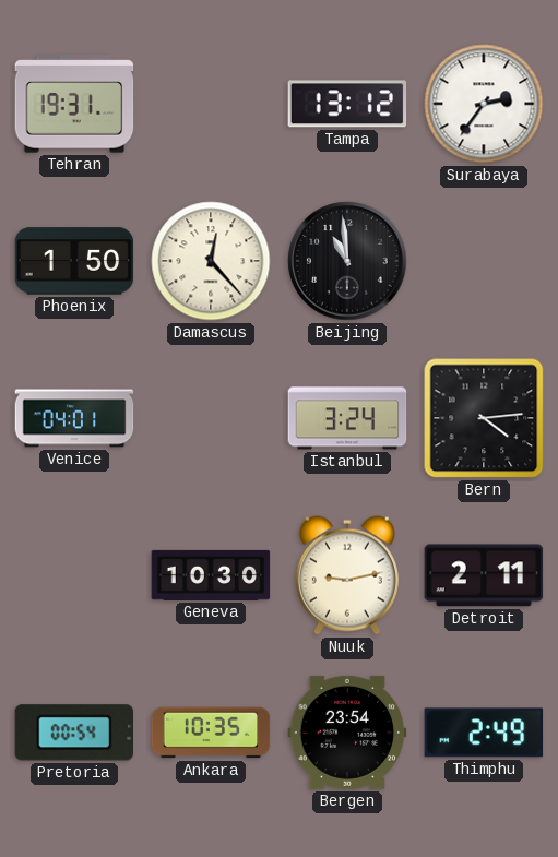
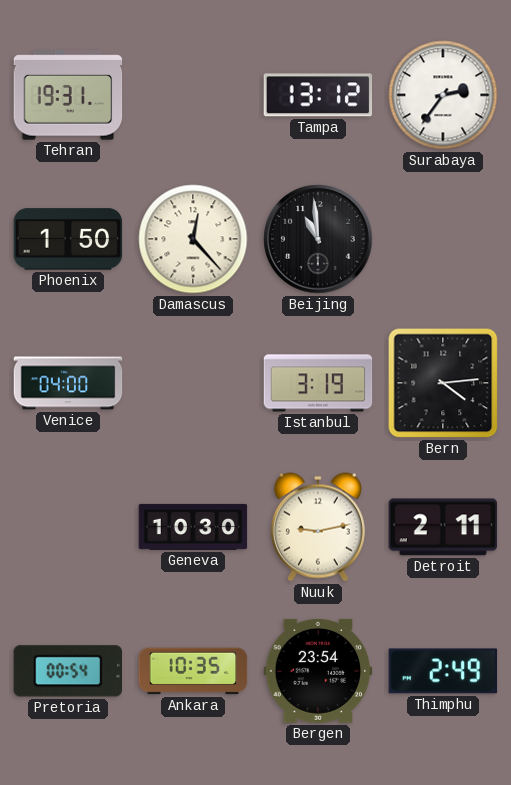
Venice: 04:01 -> 04:00 (68, 383)
Istanbul: 3:24 -> 3:19 (318, 383)
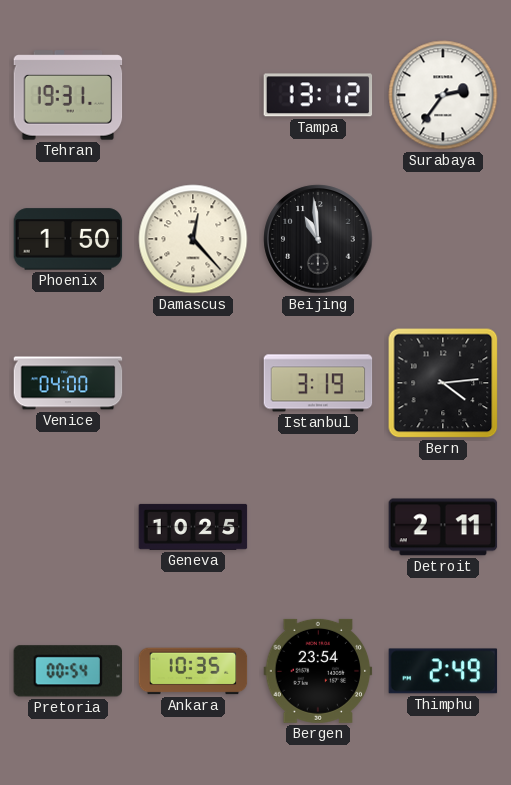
Geneva: 10:30 -> 10:25 (193, 527)
Nuuk: 9:13 -> none (318, 527)
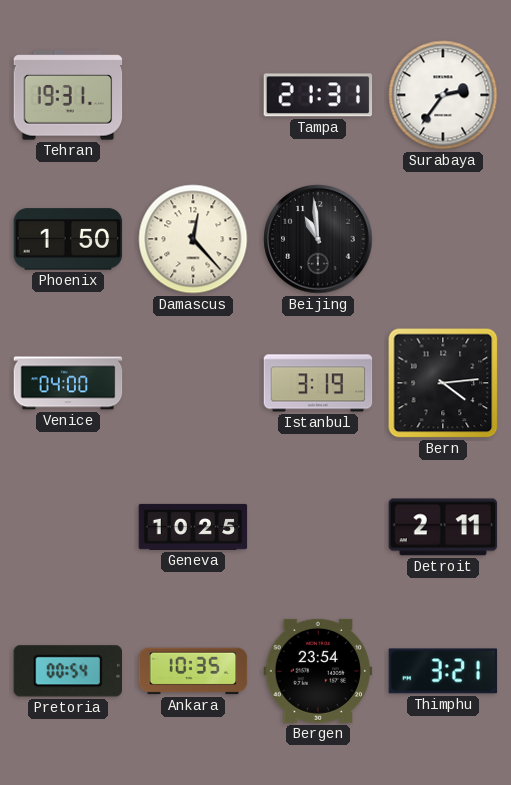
Tampa: 13:12 -> 21:31 (318, 95)
Thimphu: 2:49 -> 3:21 (443, 671)
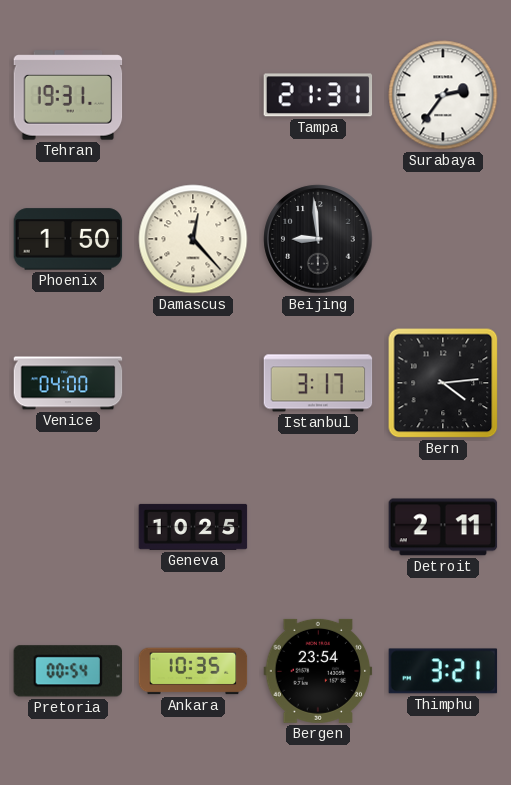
Beijing: 10:59 -> 8:59 (318, 239)
Istanbul: 3:19 -> 3:17 (318, 383)
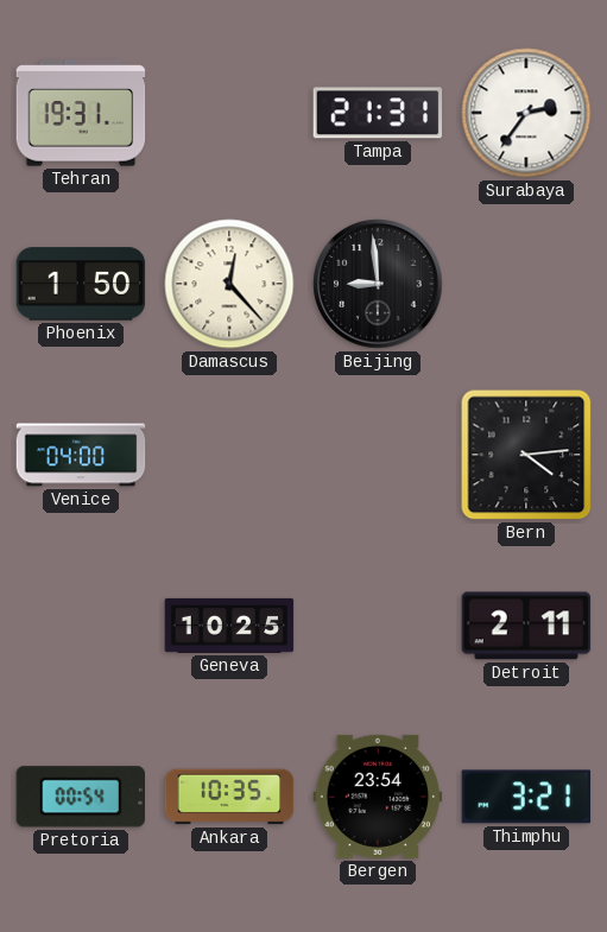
Istanbul: 3:17 -> none (318, 383)
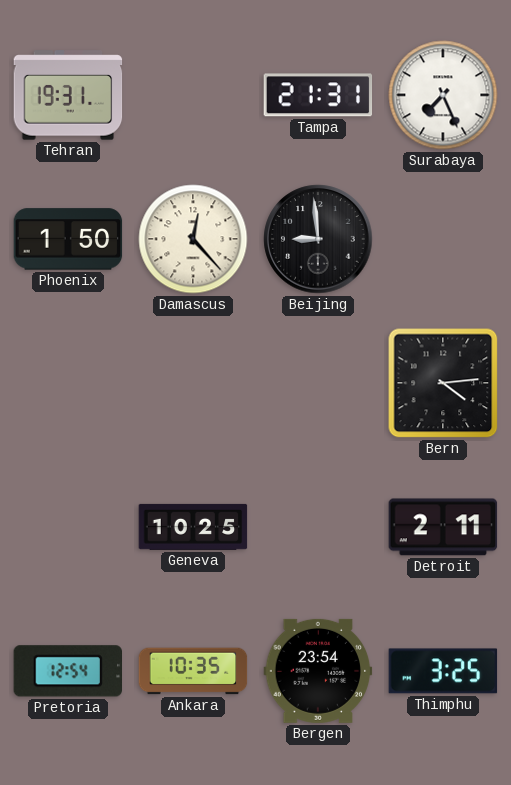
Surabaya: 2:36 -> 7:26 (443, 95)
Venice: 04:00 -> none (81, 455)
Pretoria: 00:54 -> 12:54 (67, 671)
Thimphu: 3:21 -> 3:25 (443, 671)
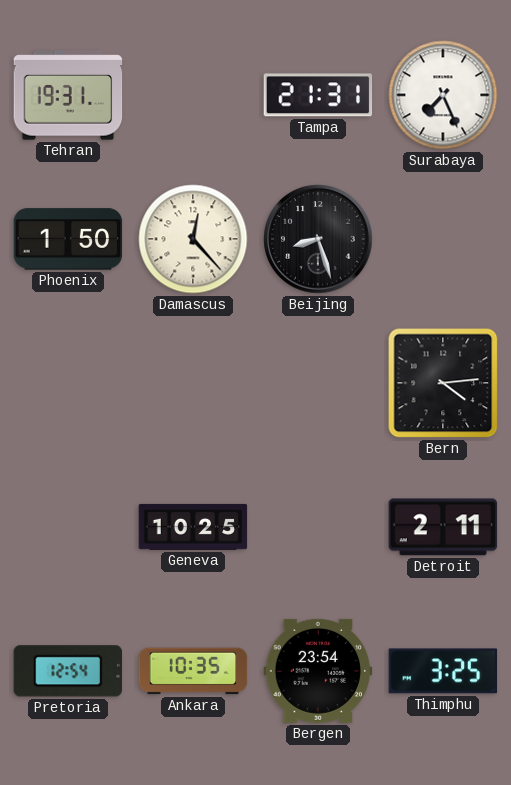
Beijing: 8:59 -> 8:27 (318, 239)
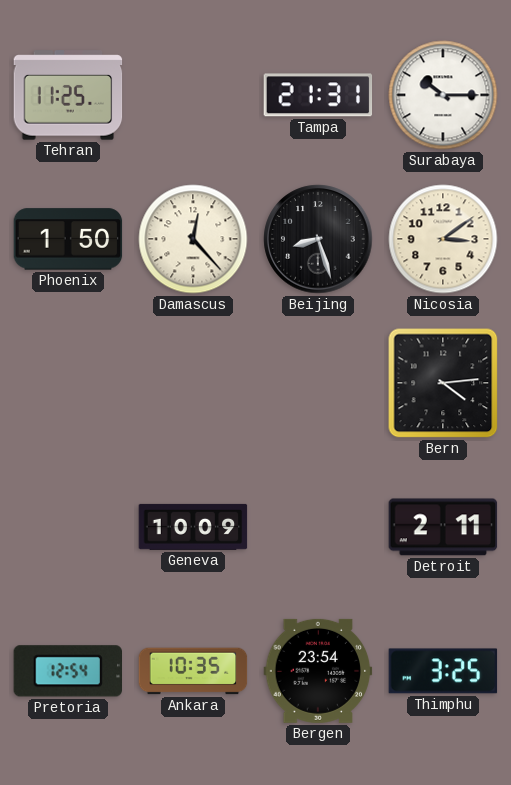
Tehran: 19:31 -> 11:25 (68, 95)
Surabaya: 7:26 -> 10:15 (443, 95)
Nicosia: none -> 3:09 (443, 239)
Geneva: 10:25 -> 10:09 (193, 527)
